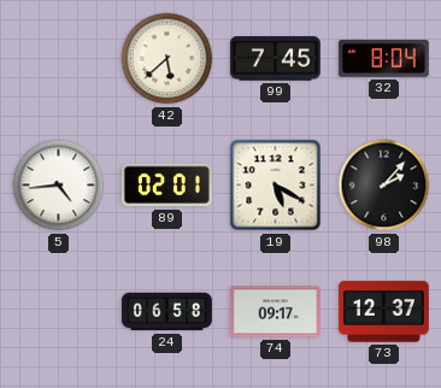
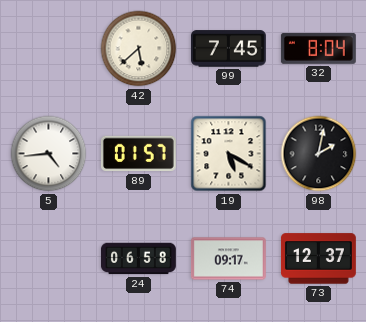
89: 02:01 -> 01:57 (138, 154)
98: 2:07 -> 2:02 (319, 154)
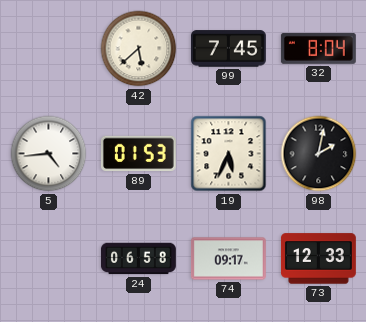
89: 01:57 -> 01:53 (138, 154)
19: 5:20 -> 5:34 (229, 154)
73: 12:37 -> 12:33 (319, 259)
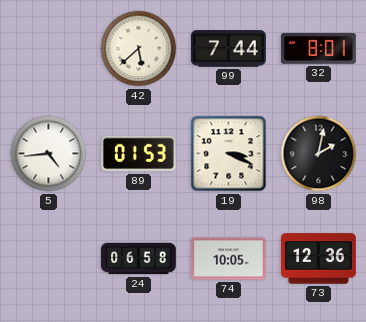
99: 7:45 -> 7:44 (228, 49)
32: 8:04 -> 8:01 (318, 48)
19: 5:34 -> 3:19 (229, 154)
74: 09:17 -> 10:05 (228, 259)
73: 12:33 -> 12:36 (319, 259)
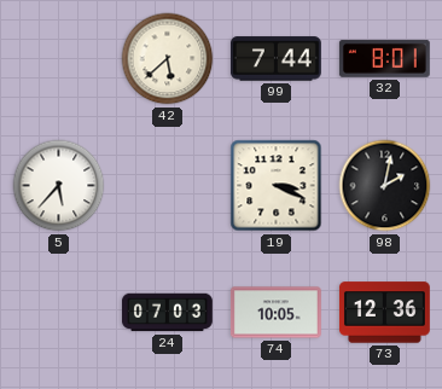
5: 4:44 -> 5:37 (59, 186)
89: 01:53 -> none (138, 154)
24: 06:58 -> 07:03 (168, 313)
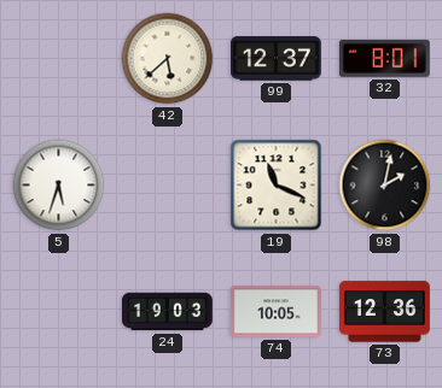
99: 7:44 -> 12:37 (275, 59)
5: 5:37 -> 5:33 (59, 186)
19: 3:19 -> 11:19 (277, 186)
24: 07:03 -> 19:03 (168, 312)
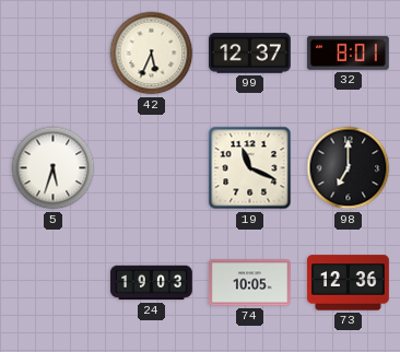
42: 5:38 -> 5:34 (152, 54)
98: 2:02 -> 7:00 (349, 168)
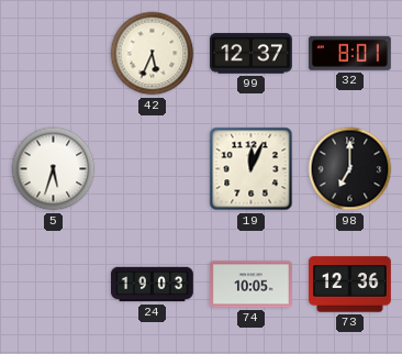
19: 11:19 -> 12:04 (252, 169)
